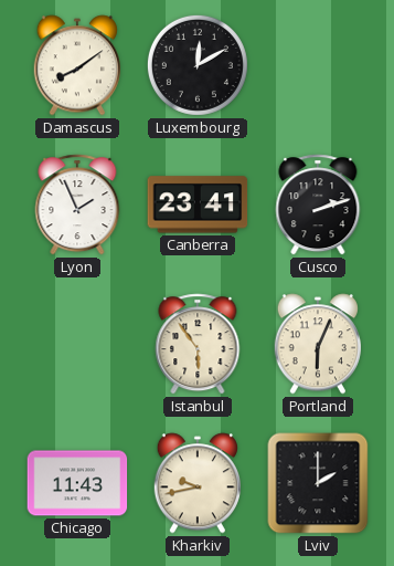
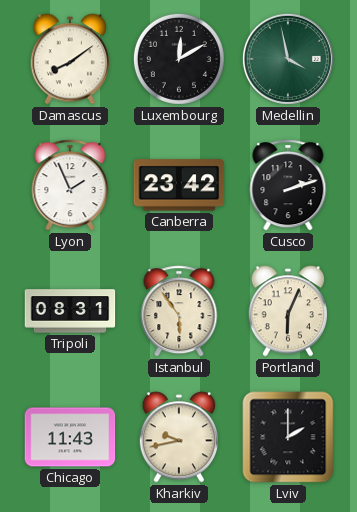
Medellin: none -> 3:58 (288, 59)
Canberra: 23:41 -> 23:42 (179, 185)
Tripoli: none -> 08:31 (70, 311)
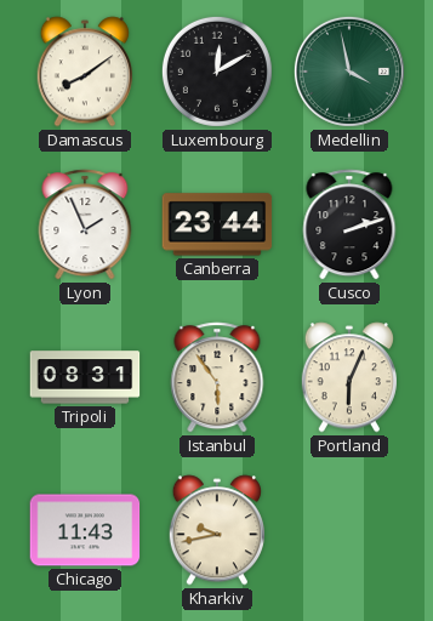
Canberra: 23:42 -> 23:44 (217, 224)
Lviv: 2:00 -> none (288, 437)
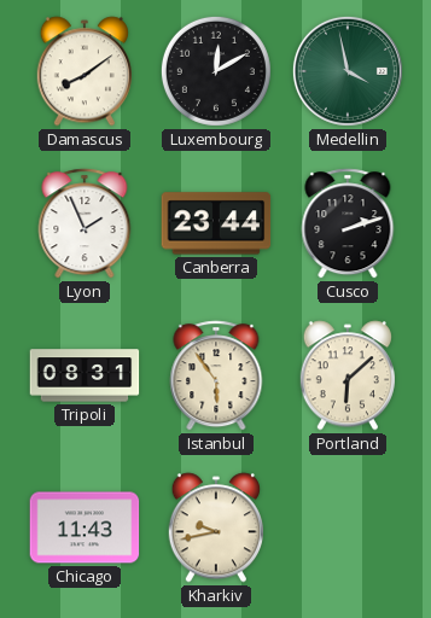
Portland: 6:04 -> 6:08 (346, 375)
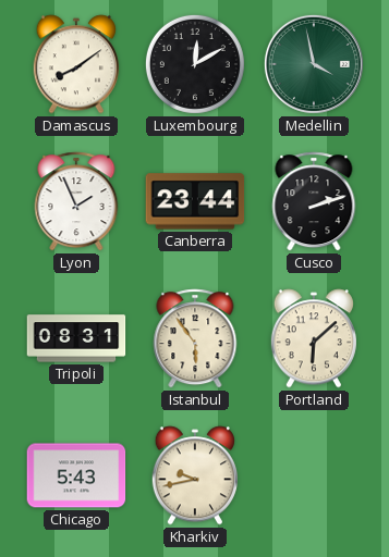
Chicago: 11:43 -> 5:43 (76, 475)
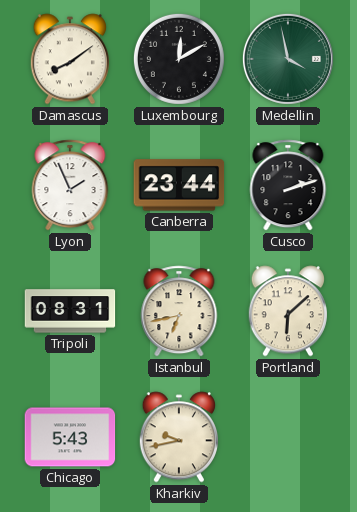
Istanbul: 5:54 -> 6:43 (179, 311)
